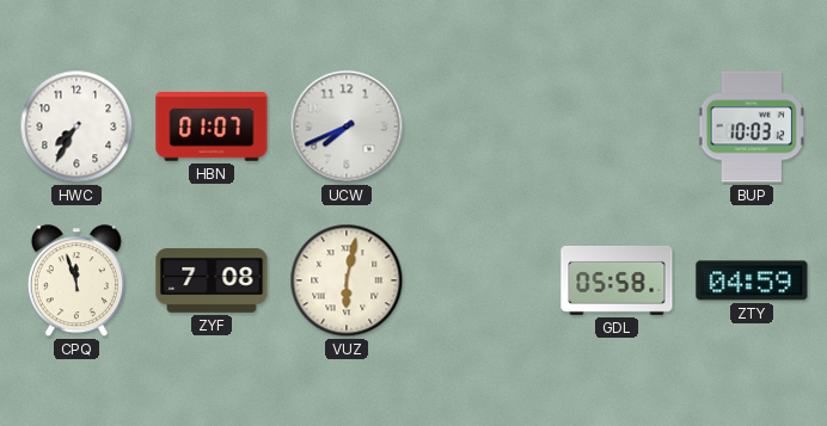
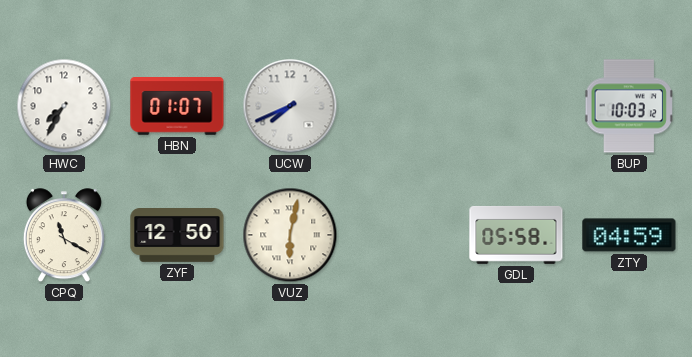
CPQ: 11:57 -> 11:20 (64, 236)
ZYF: 7:08 -> 12:50 (177, 236)
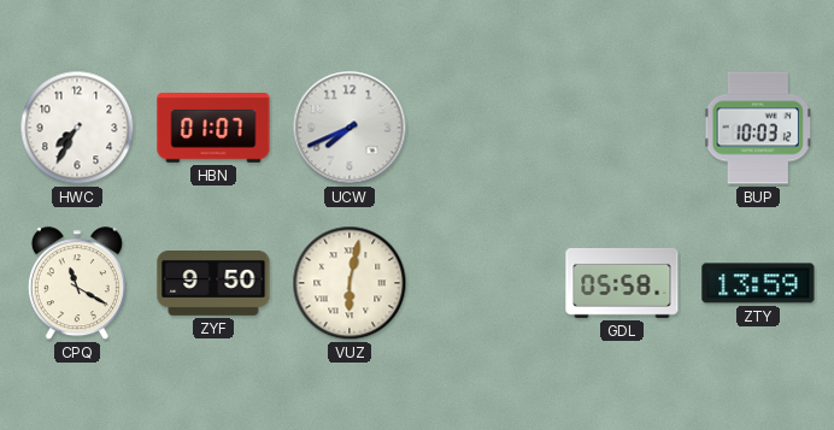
ZYF: 12:50 -> 9:50 (213, 284)
ZTY: 04:59 -> 13:59 (758, 283)
